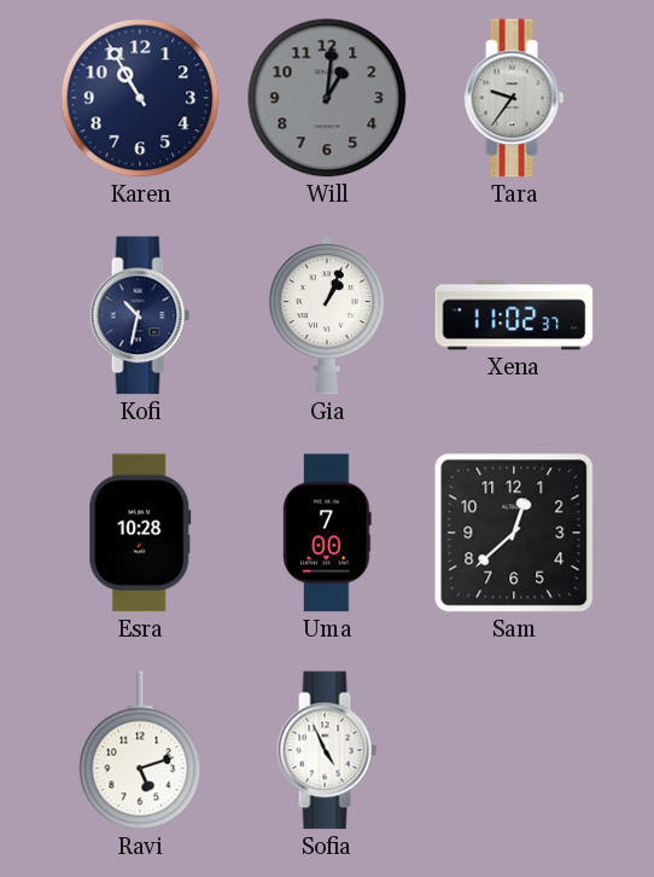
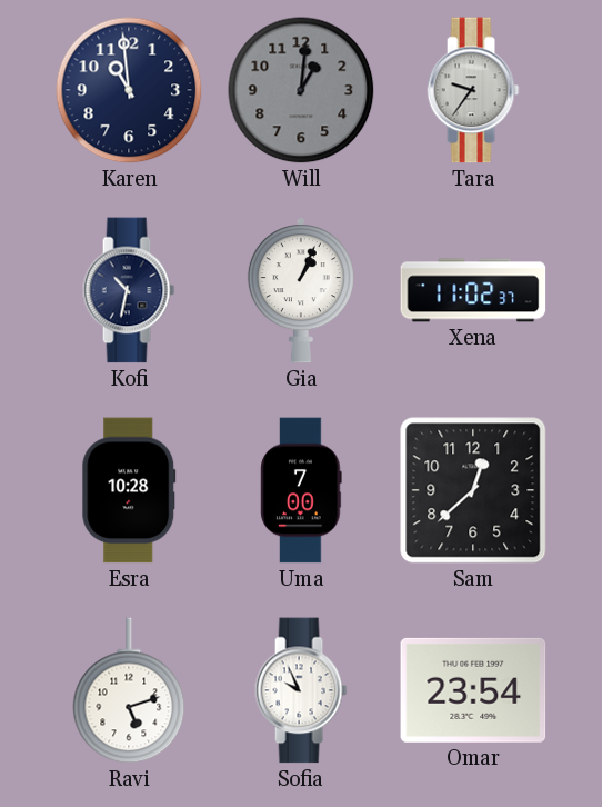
Karen: 10:55 -> 10:59 (129, 90)
Sofia: 4:56 -> 9:56 (301, 690)
Omar: none -> 23:54 (473, 690)
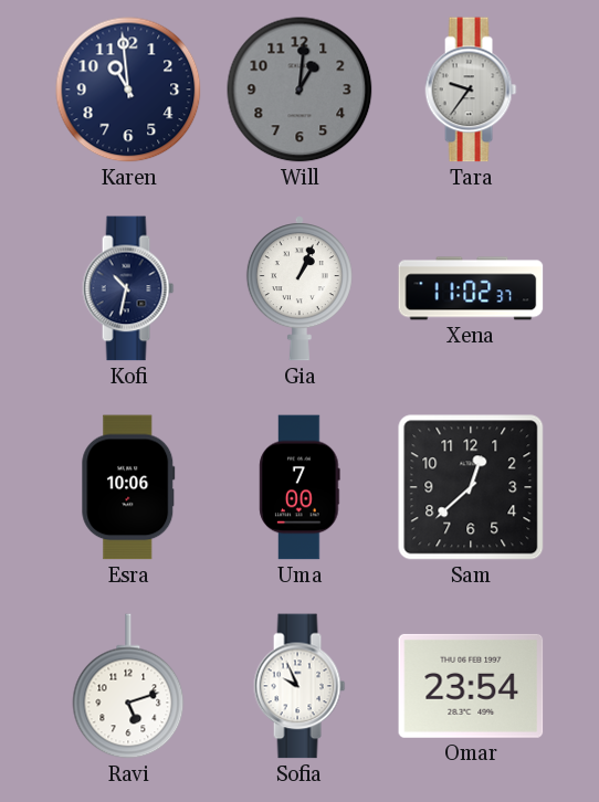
Esra: 10:28 -> 10:06 (128, 487)
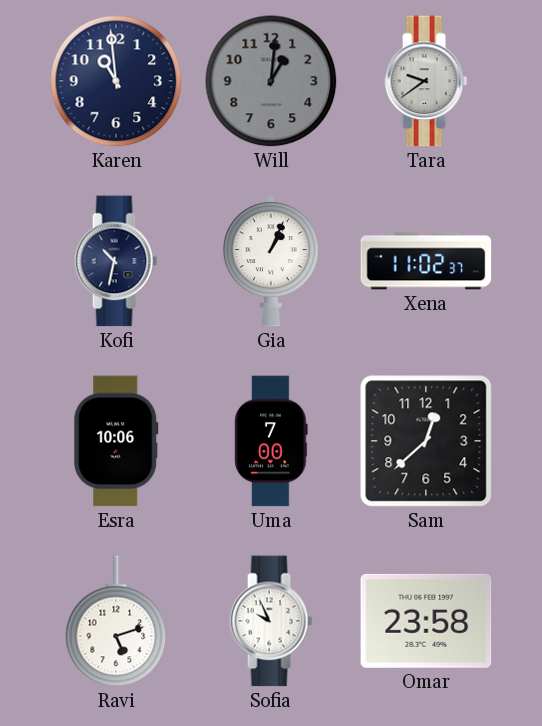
Tara: 9:36 -> 9:39 (426, 81)
Omar: 23:54 -> 23:58 (426, 621)
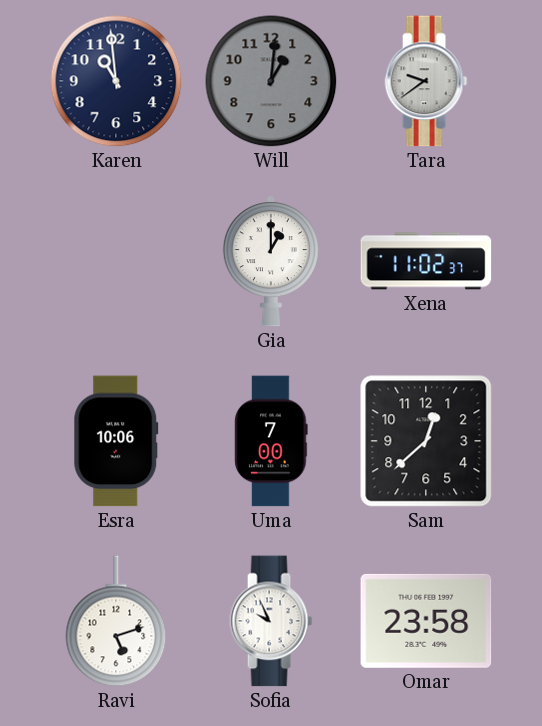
Kofi: 10:32 -> none (116, 261)
Gia: 1:04 -> 1:00 (271, 261)
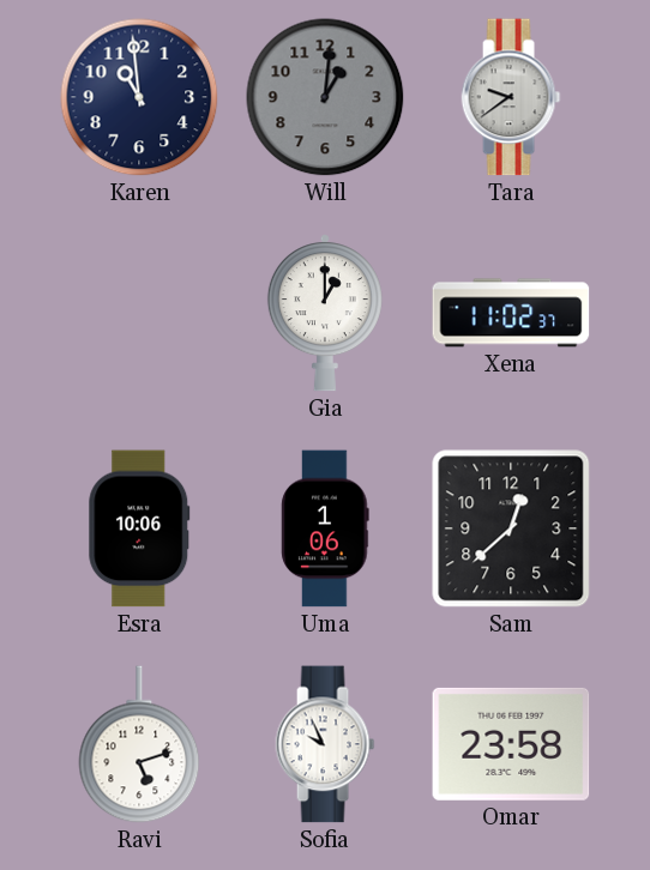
Uma: 7:00 -> 1:06 (325, 528)
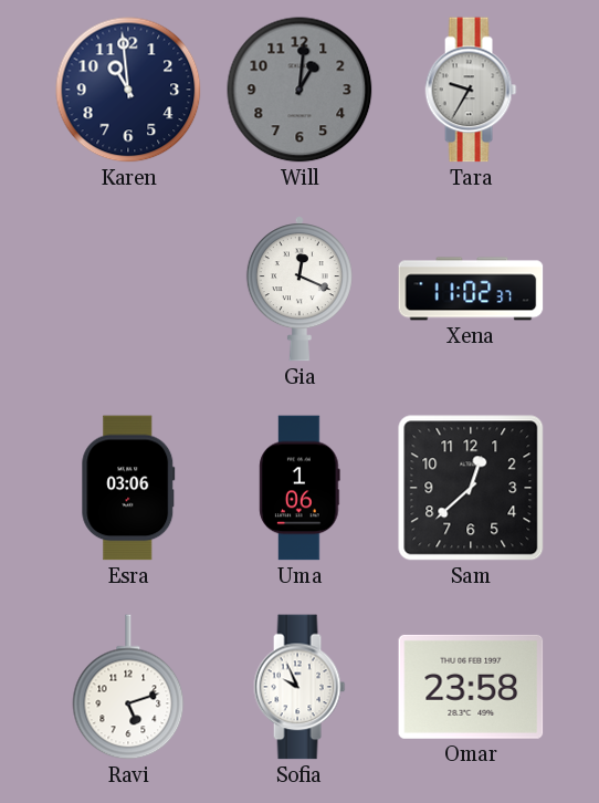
Tara: 9:39 -> 9:35 (471, 90)
Gia: 1:00 -> 12:19 (299, 289)
Esra: 10:06 -> 03:06 (128, 488)
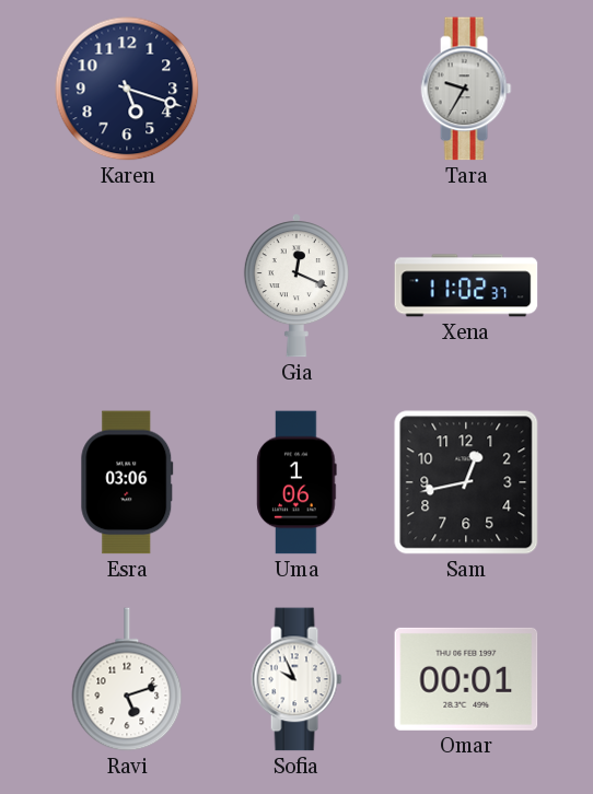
Karen: 10:59 -> 5:18 (127, 89)
Will: 1:01 -> none (299, 90)
Sam: 12:38 -> 12:43 (466, 482)
Omar: 23:58 -> 00:01 (466, 679)
